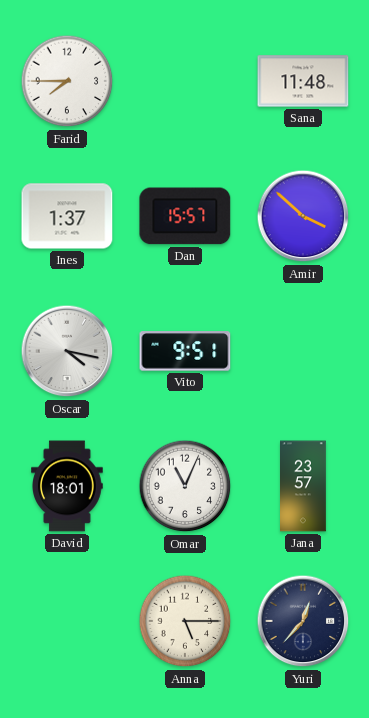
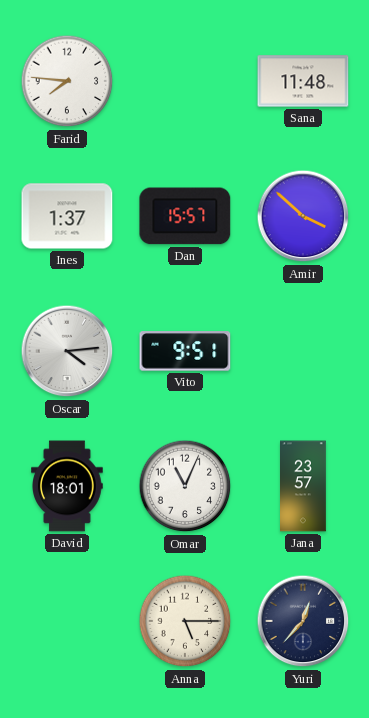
Farid: 7:45 -> 7:46 (67, 81)
Oscar: 4:17 -> 4:14 (67, 351)
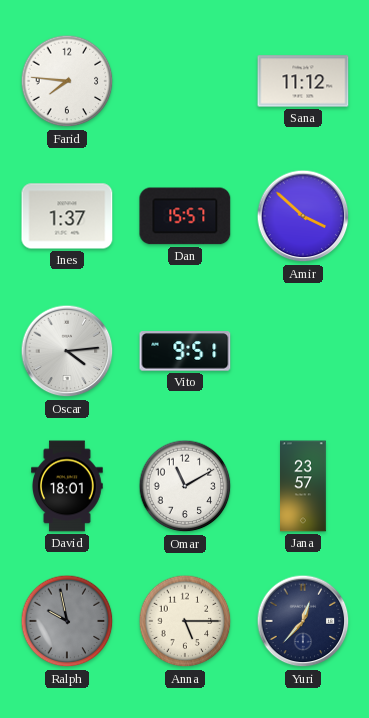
Sana: 11:48 -> 11:12 (303, 81)
Omar: 11:04 -> 11:10 (185, 486)
Ralph: none -> 9:58 (67, 621)
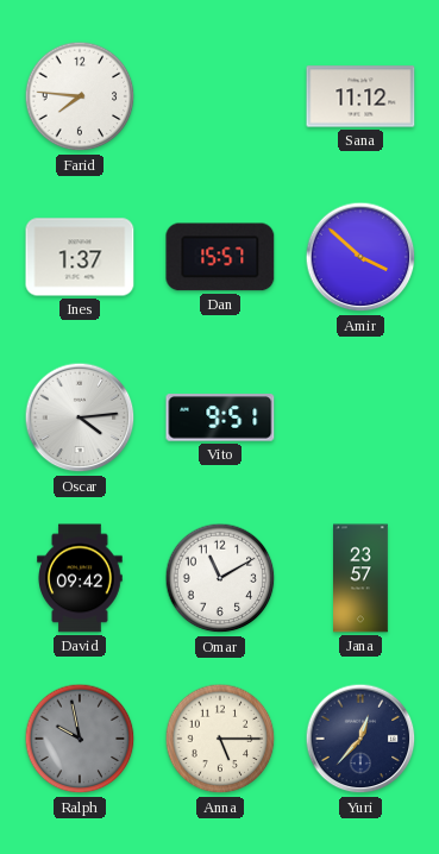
David: 18:01 -> 09:42 (80, 578)
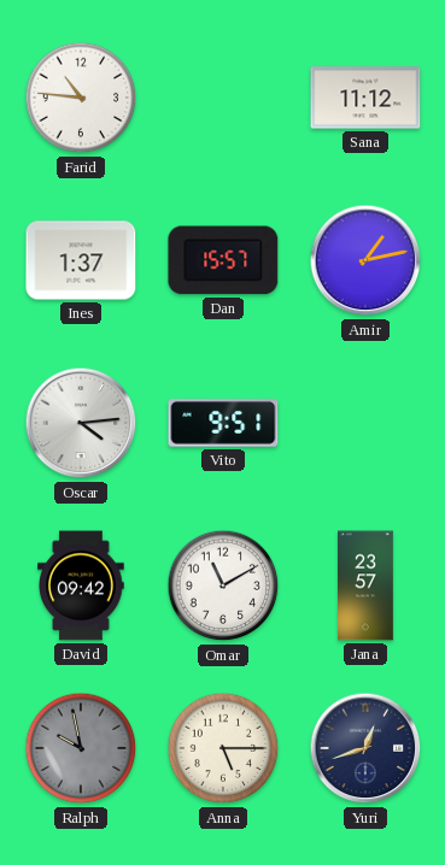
Farid: 7:46 -> 10:46 (81, 98)
Amir: 3:52 -> 1:13 (365, 260)
Yuri: 12:37 -> 12:42 (365, 748)
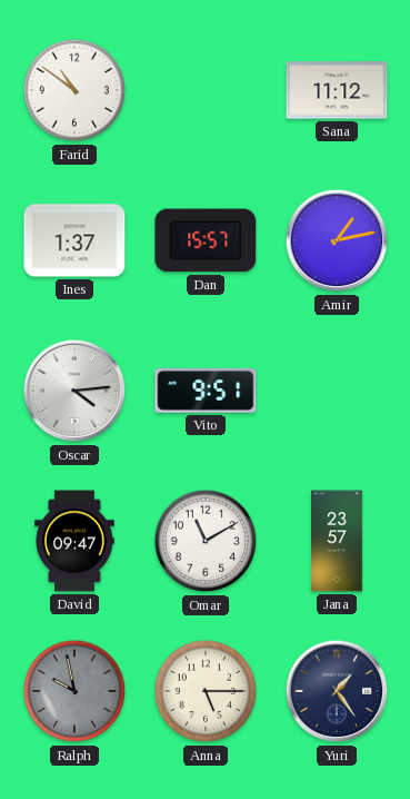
Farid: 10:46 -> 10:51 (74, 90)
David: 09:42 -> 09:47 (74, 541)
Yuri: 12:42 -> 1:24 (337, 691)
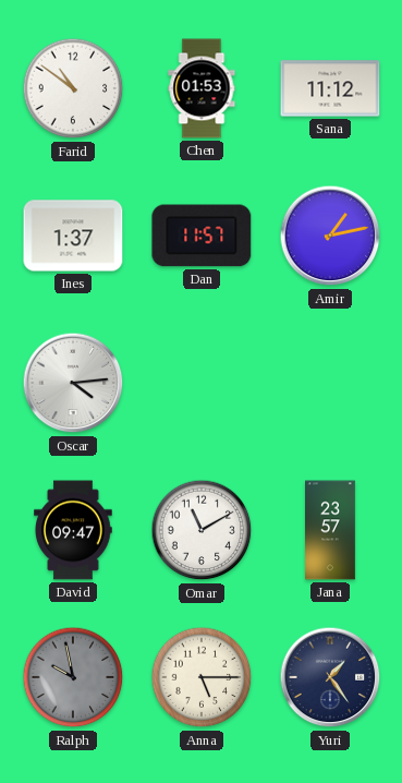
Chen: none -> 01:53 (202, 88)
Dan: 15:57 -> 11:57 (202, 236)
Vito: 9:51 -> none (206, 391)
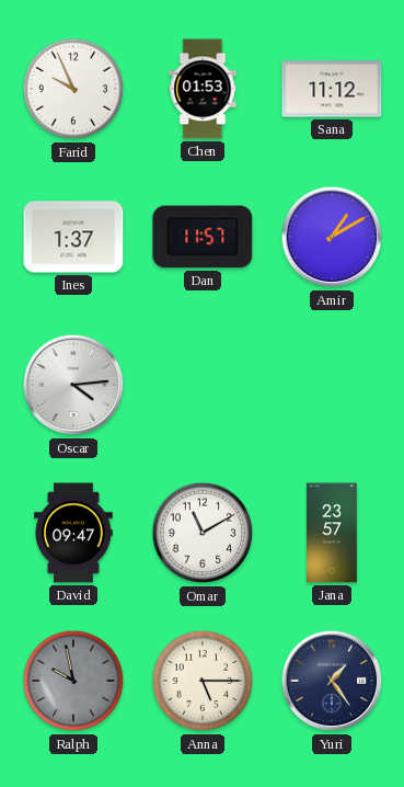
Farid: 10:51 -> 9:56 (73, 89)
Amir: 1:13 -> 1:10 (332, 237)
